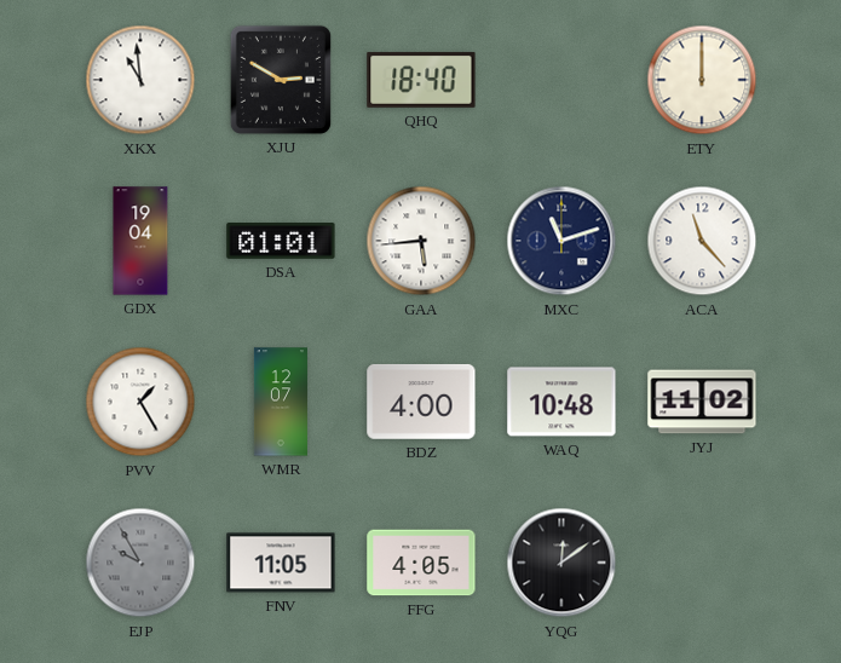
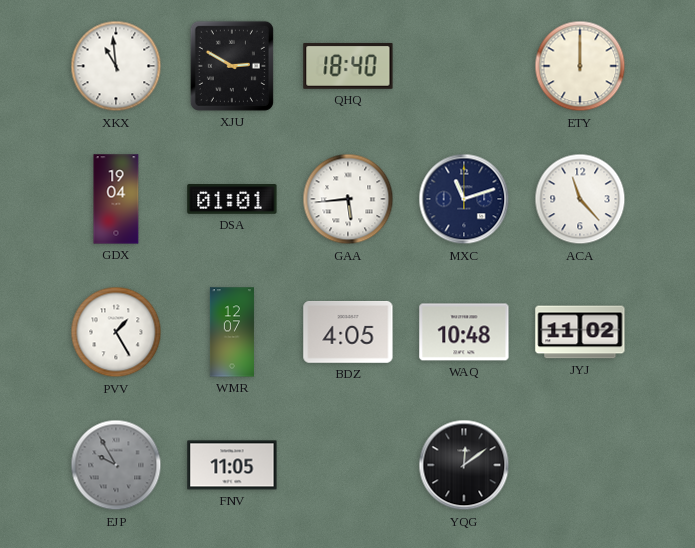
BDZ: 4:00 -> 4:05 (348, 332)
FFG: 4:05 -> none (421, 563)
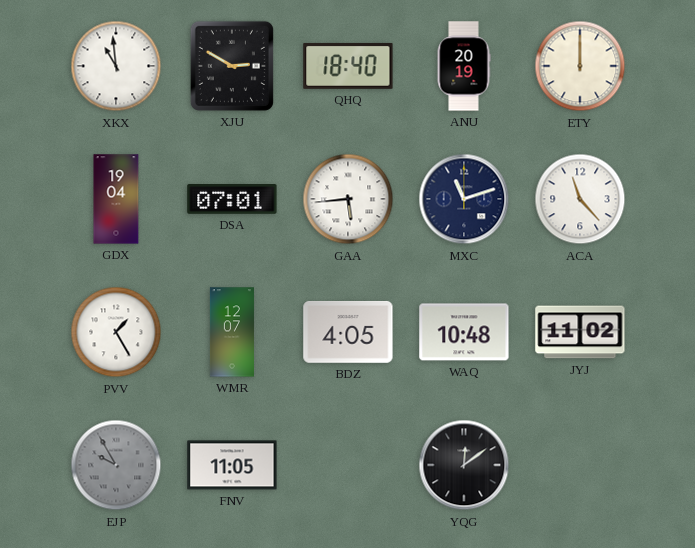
ANU: none -> 20:19 (464, 66)
DSA: 01:01 -> 07:01 (232, 200)
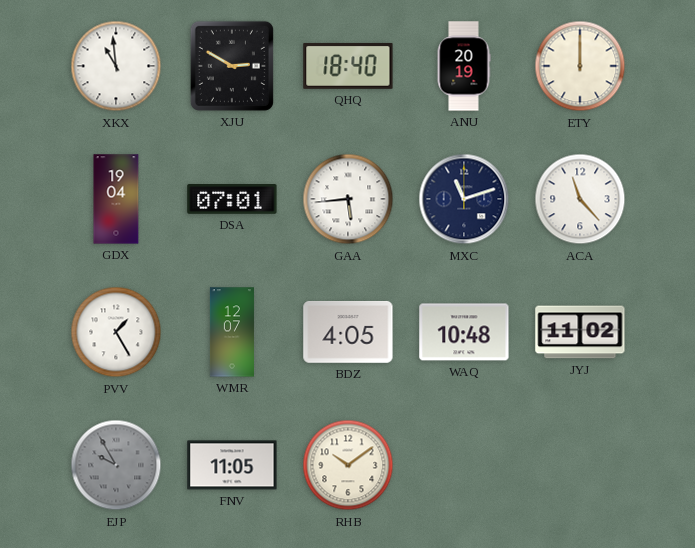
RHB: none -> 10:09 (348, 465)
YQG: 12:09 -> none (464, 465)
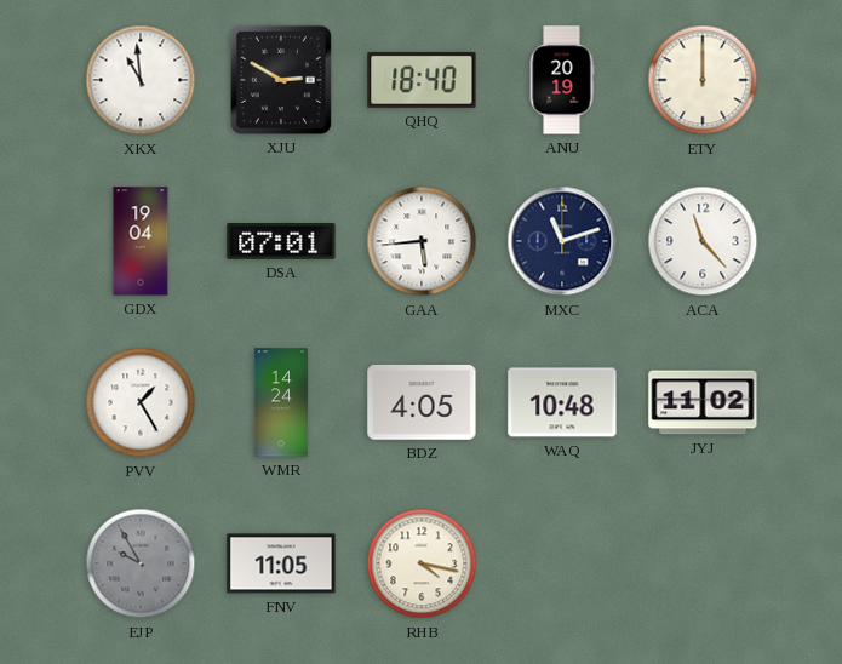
WMR: 12:07 -> 14:24 (281, 402)
RHB: 10:09 -> 4:17 (422, 563)
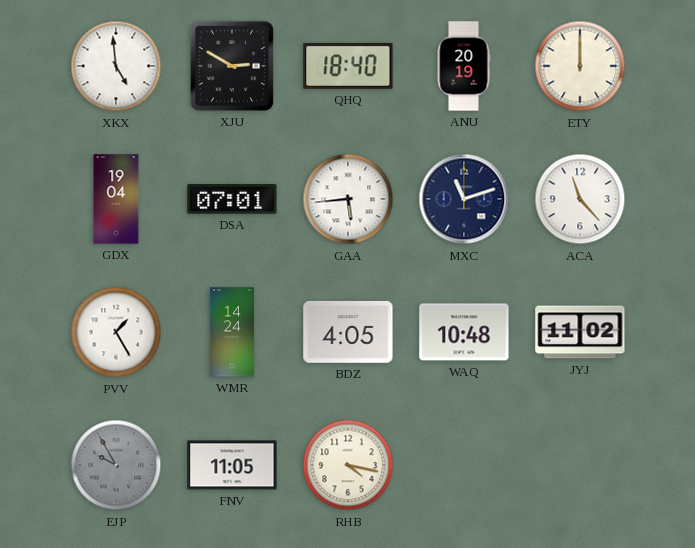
XKX: 10:59 -> 4:59 (116, 66)
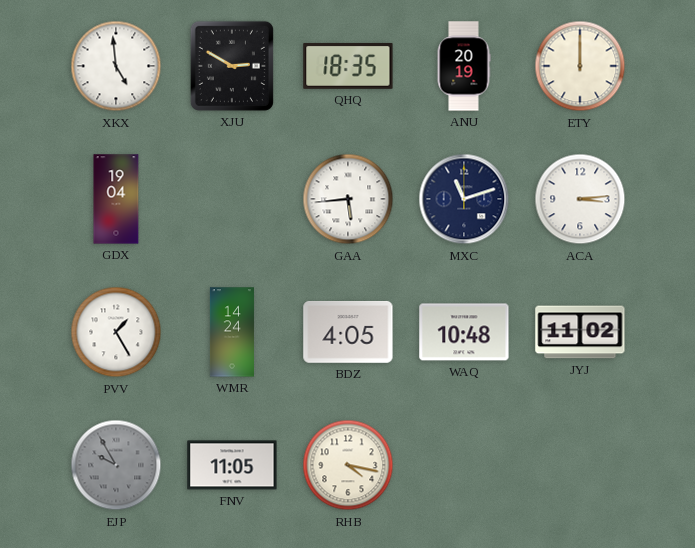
QHQ: 18:40 -> 18:35 (348, 66)
DSA: 07:01 -> none (232, 200)
ACA: 11:23 -> 3:14 (580, 199)
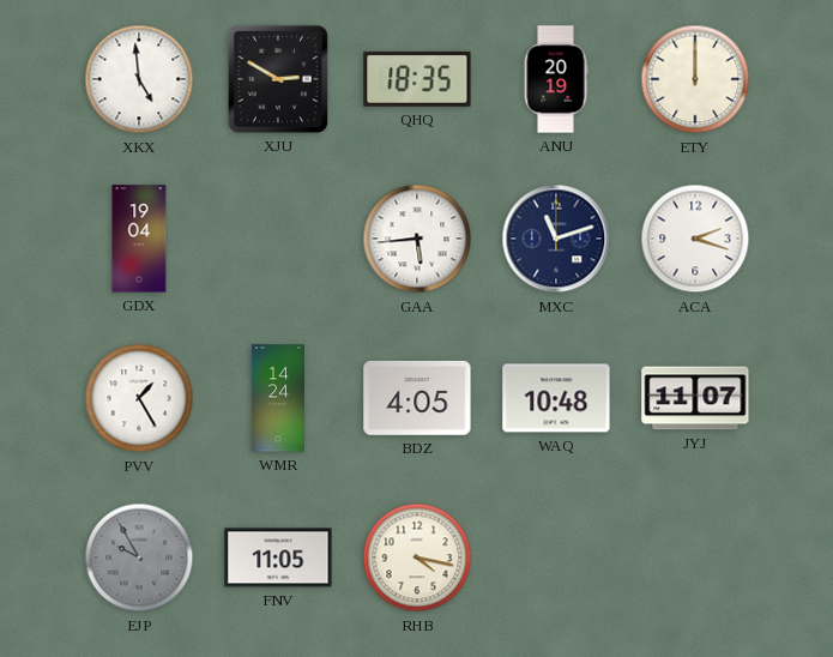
ACA: 3:14 -> 2:18 (695, 239)
JYJ: 11:02 -> 11:07 (695, 398)
